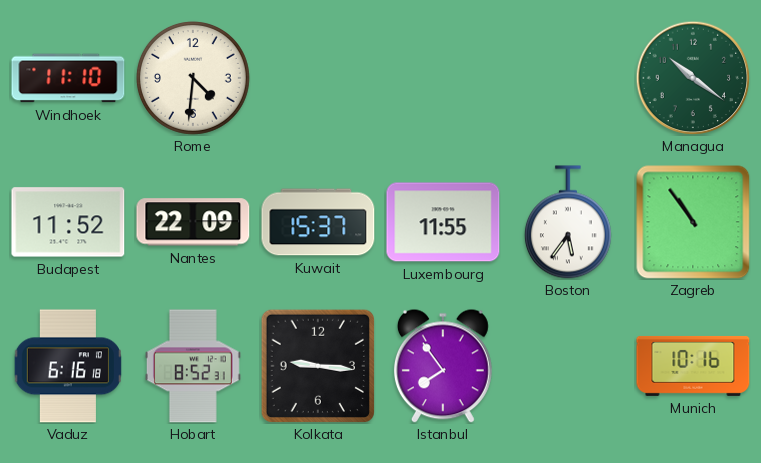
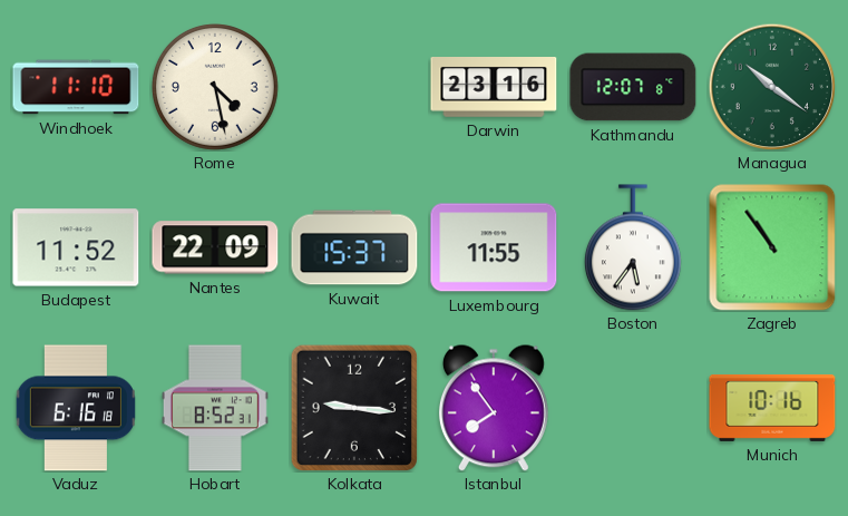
Rome: 4:31 -> 4:28 (215, 87)
Darwin: none -> 23:16 (494, 88)
Kathmandu: none -> 12:07 (633, 87)
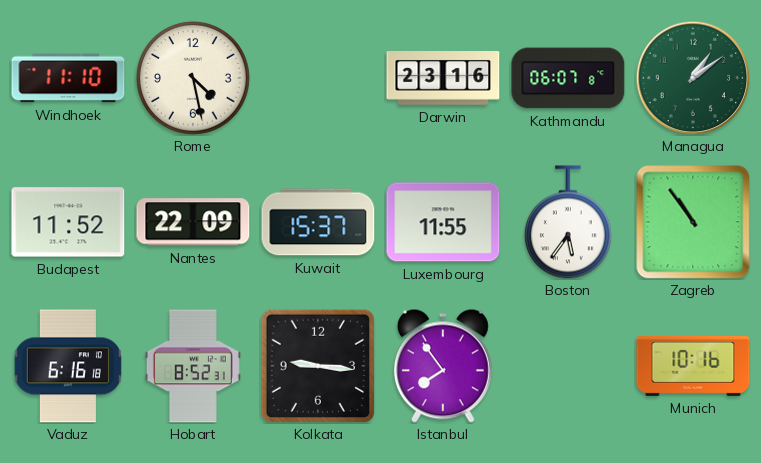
Kathmandu: 12:07 -> 06:07 (568, 78)
Managua: 10:21 -> 1:09 (693, 78)
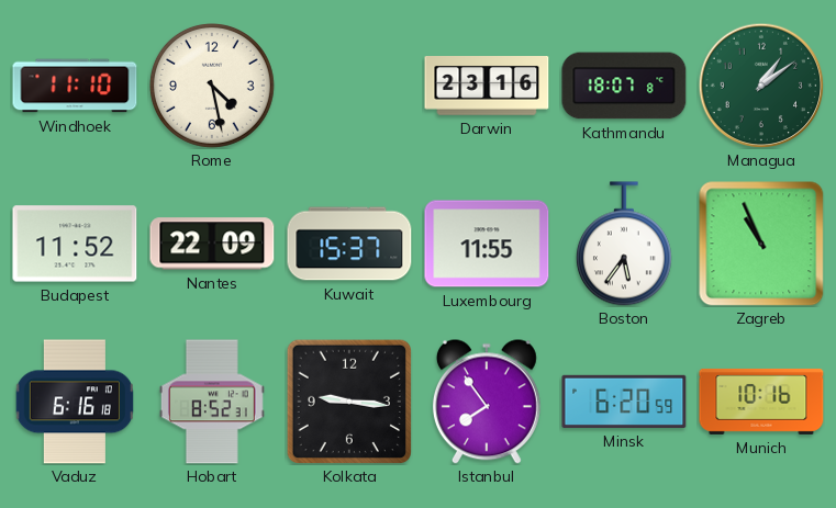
Kathmandu: 06:07 -> 18:07 (624, 86)
Zagreb: 10:54 -> 10:56 (761, 244)
Minsk: none -> 6:20 (624, 402)
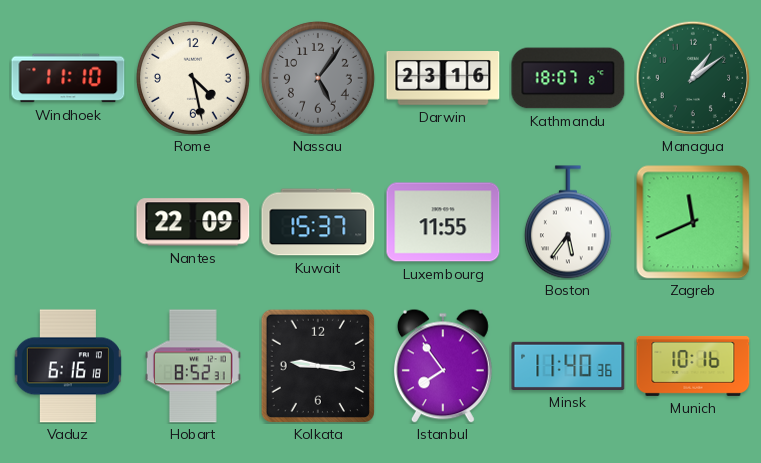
Nassau: none -> 5:06 (318, 78)
Budapest: 11:52 -> none (75, 244)
Zagreb: 10:56 -> 11:41 (693, 222)
Minsk: 6:20 -> 11:40 (568, 366)
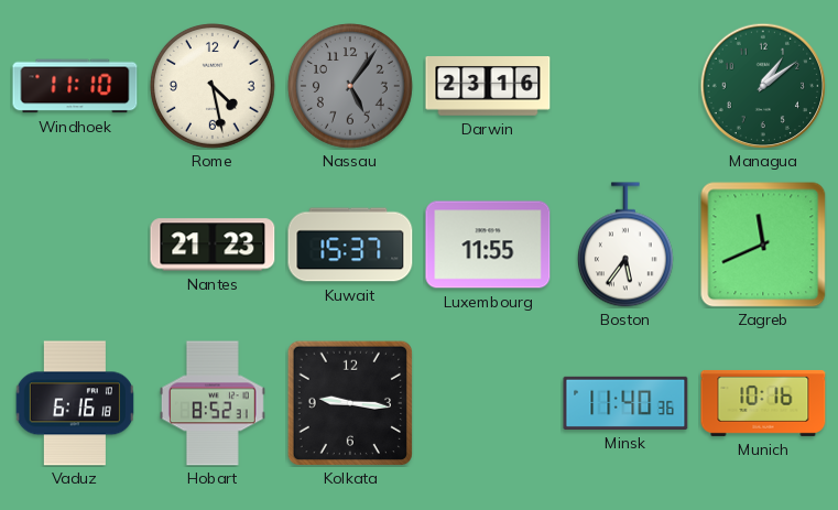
Kathmandu: 18:07 -> none (568, 78)
Nantes: 22:09 -> 21:23 (213, 245)
Istanbul: 7:54 -> none (443, 366)
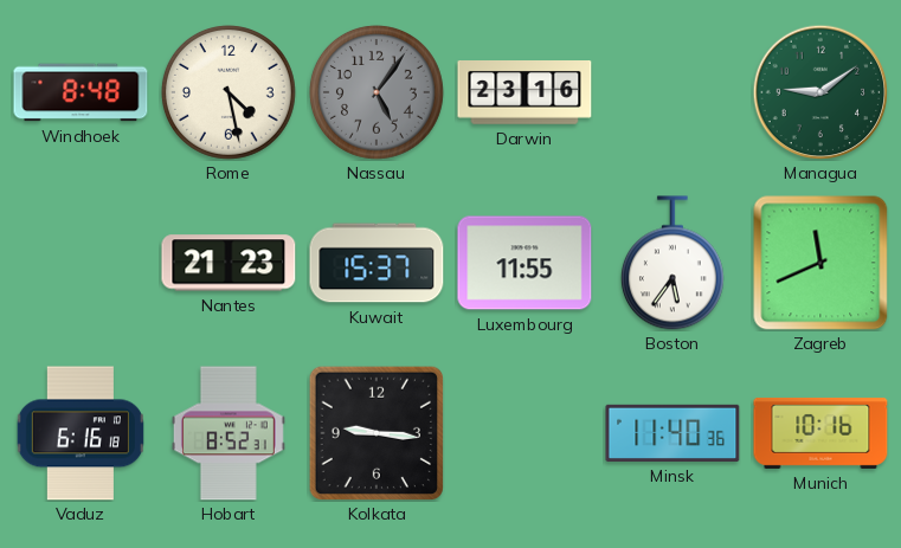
Windhoek: 11:10 -> 8:48 (81, 92)
Managua: 1:09 -> 9:09 (820, 92)
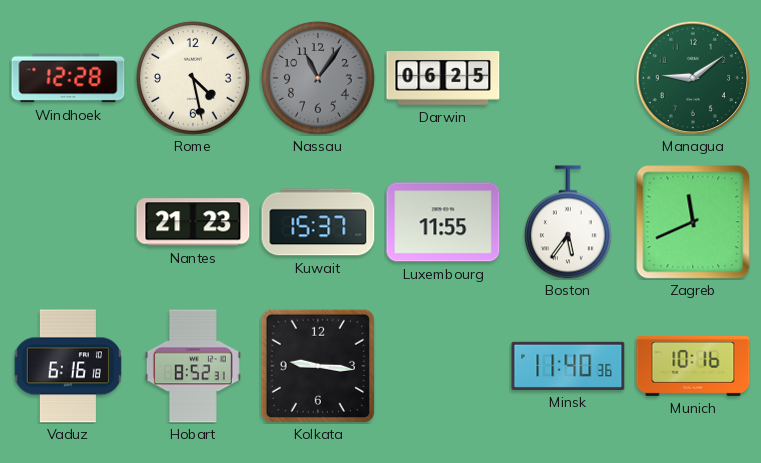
Windhoek: 8:48 -> 12:28 (68, 78)
Nassau: 5:06 -> 11:06 (318, 78)
Darwin: 23:16 -> 06:25 (443, 79)
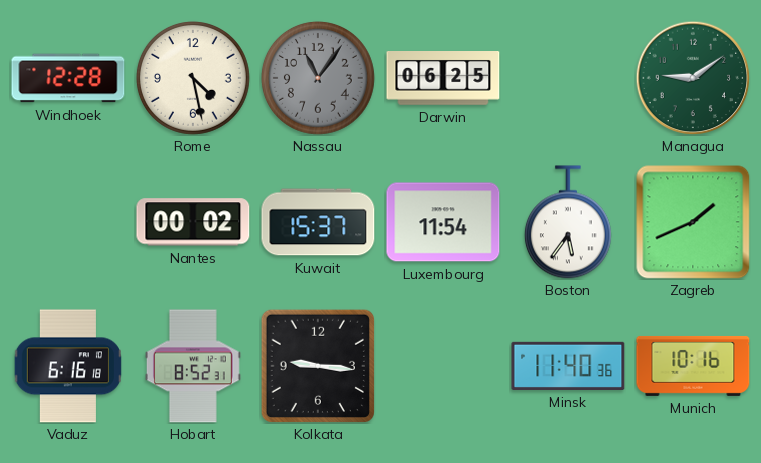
Nantes: 21:23 -> 00:02 (193, 222)
Luxembourg: 11:55 -> 11:54 (443, 222)
Zagreb: 11:41 -> 1:41 (693, 222)
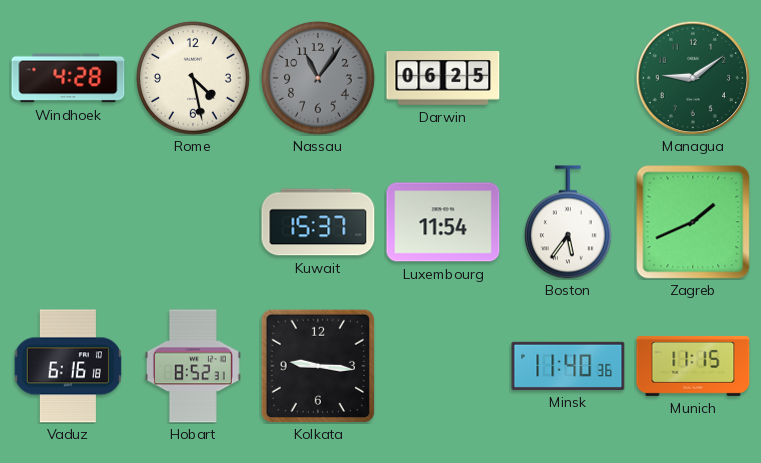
Windhoek: 12:28 -> 4:28 (68, 78)
Nantes: 00:02 -> none (193, 222)
Munich: 10:16 -> 11:15 (693, 366)
